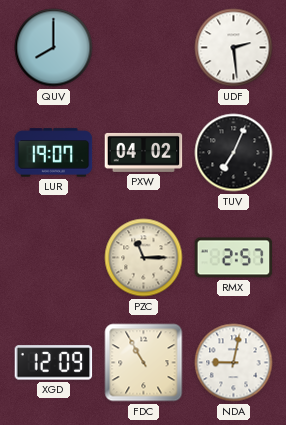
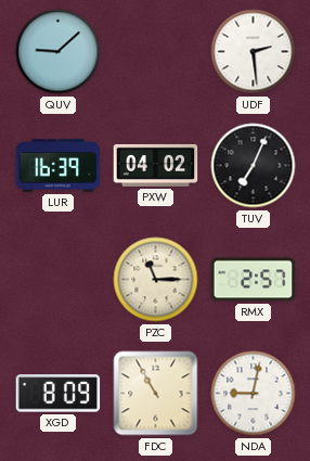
QUV: 8:00 -> 9:08 (59, 52)
LUR: 19:07 -> 16:39 (59, 166)
XGD: 12:09 -> 8:09 (59, 394)
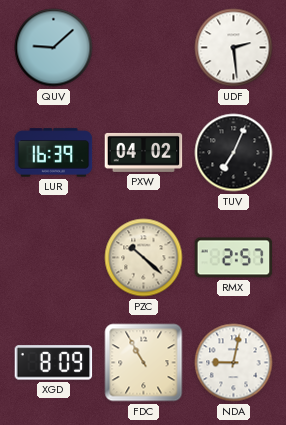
PZC: 11:15 -> 10:22 (144, 258)
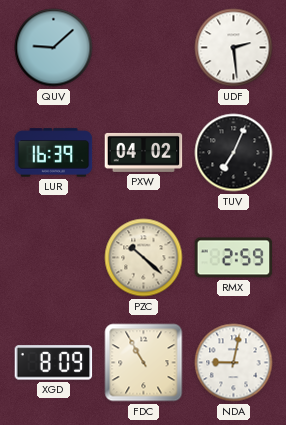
RMX: 2:57 -> 2:59 (234, 258)
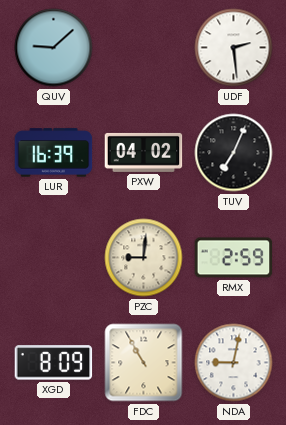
PZC: 10:22 -> 9:01 (144, 258)
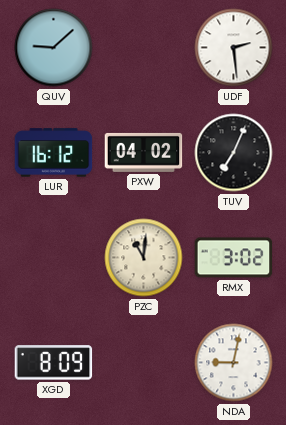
LUR: 16:39 -> 16:12 (54, 153)
PZC: 9:01 -> 11:01 (144, 258)
RMX: 2:59 -> 3:02 (234, 258)
FDC: 10:55 -> none (144, 363)
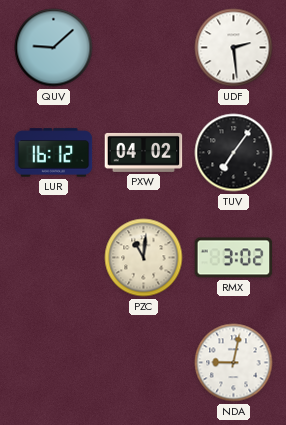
TUV: 7:04 -> 7:06 (234, 153)
XGD: 8:09 -> none (54, 363)
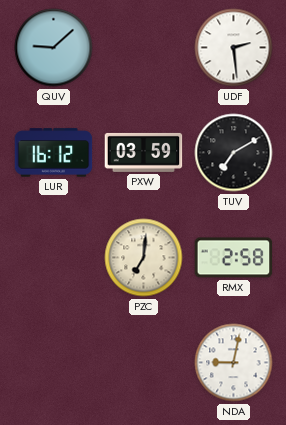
PXW: 04:02 -> 03:59 (144, 152)
TUV: 7:06 -> 7:10 (234, 153)
PZC: 11:01 -> 7:01 (144, 258)
RMX: 3:02 -> 2:58 (234, 258)
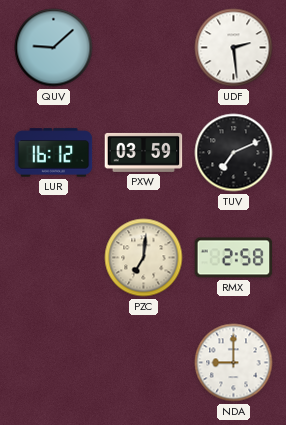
TUV: 7:10 -> 7:11 (234, 153)
NDA: 9:02 -> 9:00 (234, 363)
